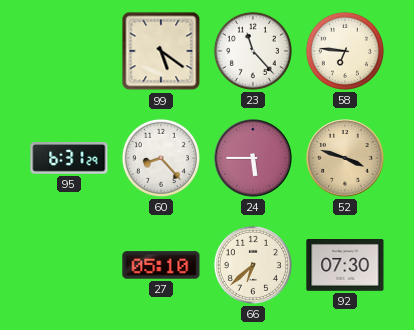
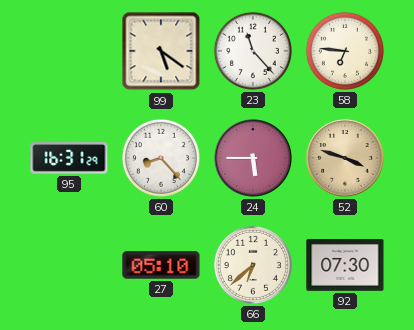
95: 6:31 -> 16:31 (69, 158)
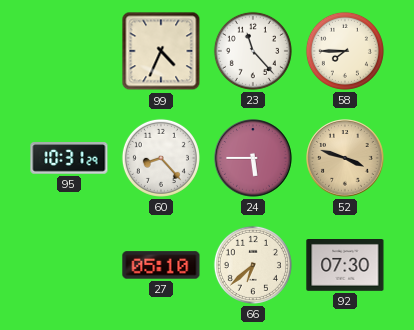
99: 5:21 -> 4:34 (161, 51)
58: 6:46 -> 7:45 (345, 51)
95: 16:31 -> 10:31 (69, 158)
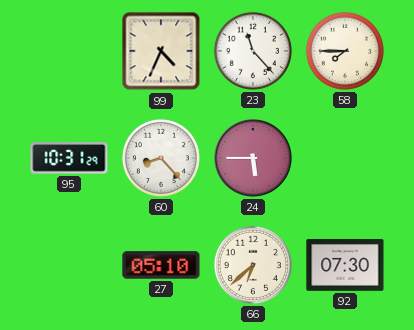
52: 3:48 -> none (345, 158)
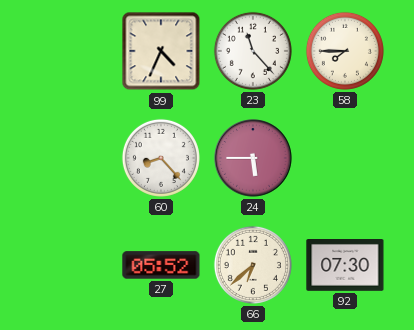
95: 10:31 -> none (69, 158)
27: 05:10 -> 05:52 (161, 265)
